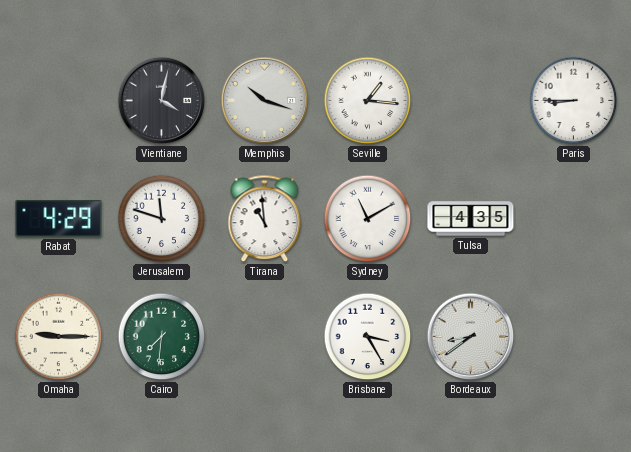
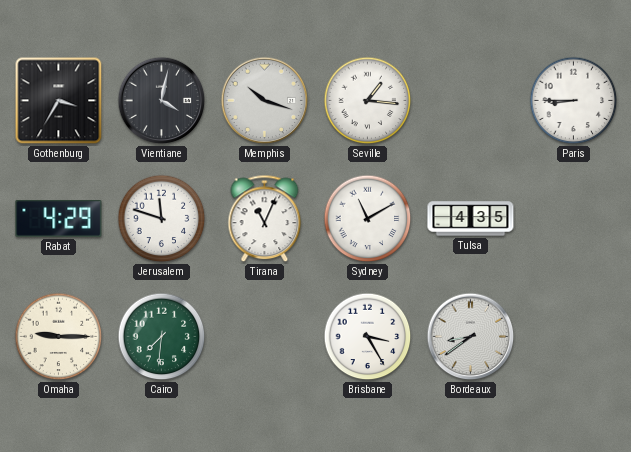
Gothenburg: none -> 3:35 (59, 101)
Tirana: 10:59 -> 11:04 (265, 219)
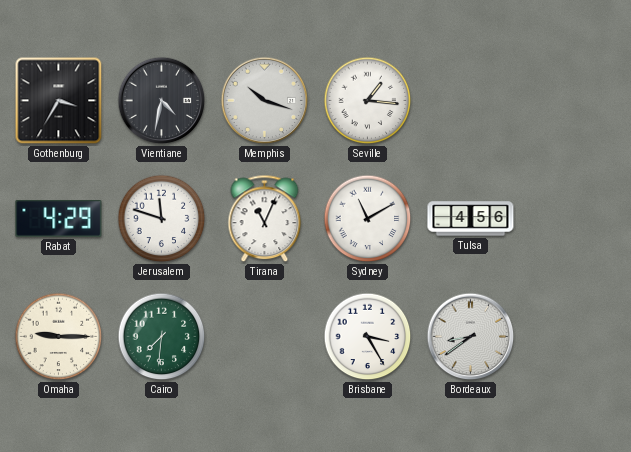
Vientiane: 4:02 -> 4:32 (162, 101)
Paris: 8:45 -> none (574, 101)
Tulsa: 4:35 -> 4:56 (471, 219)
